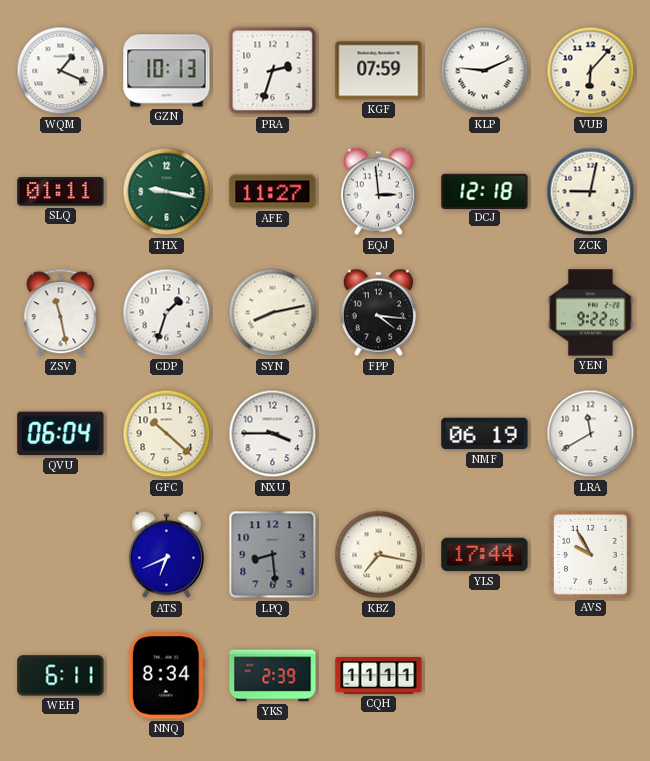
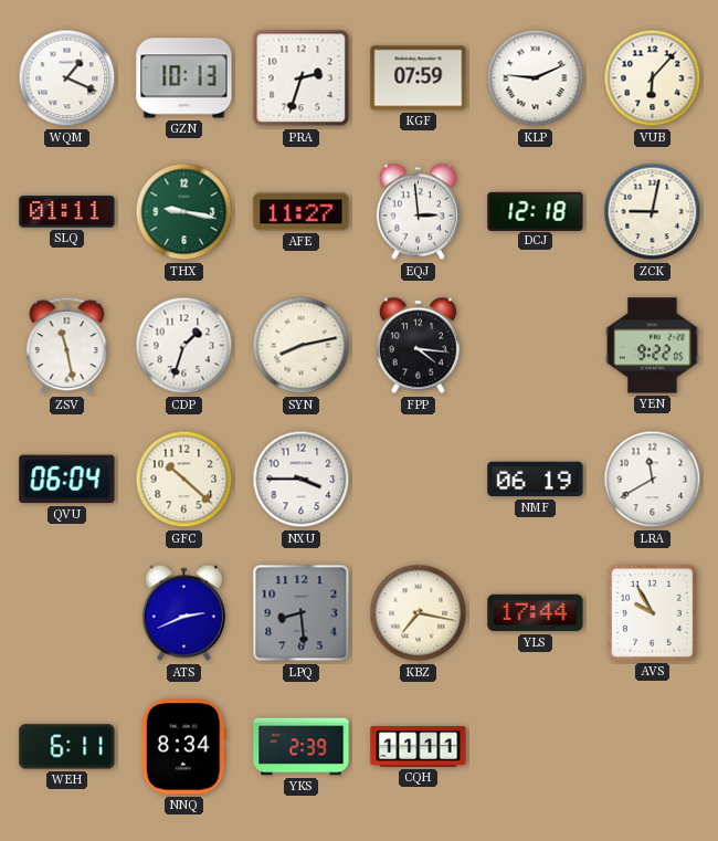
ATS: 6:41 -> 2:41 (183, 613)
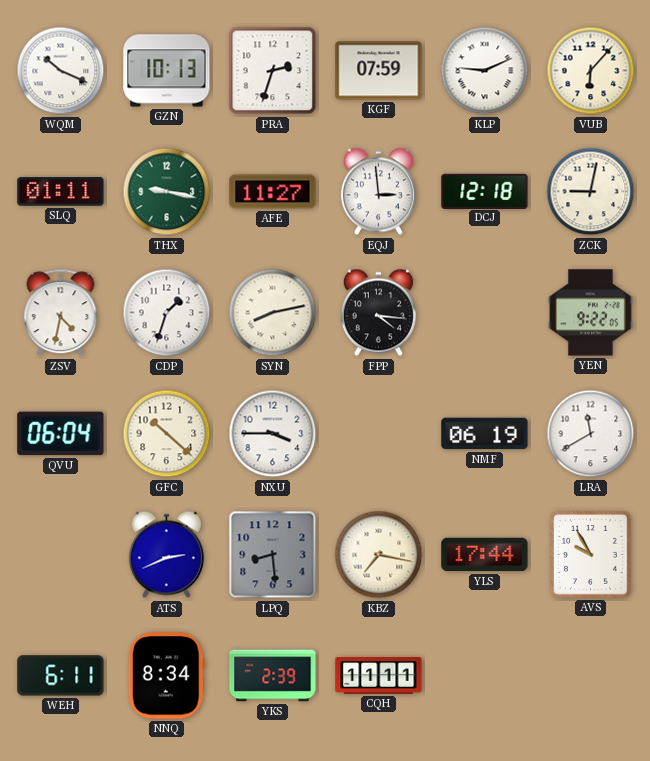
WQM: 1:19 -> 10:19 (61, 71)
ZSV: 11:28 -> 4:32 (61, 313)
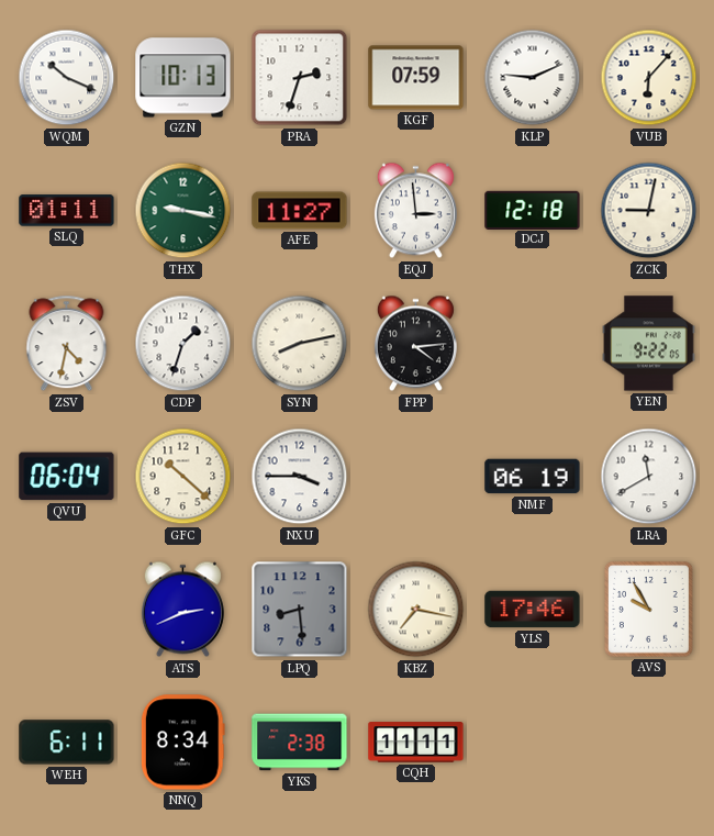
FPP: 4:16 -> 4:14 (415, 344)
YLS: 17:44 -> 17:46 (533, 610)
YKS: 2:39 -> 2:38 (300, 743)
